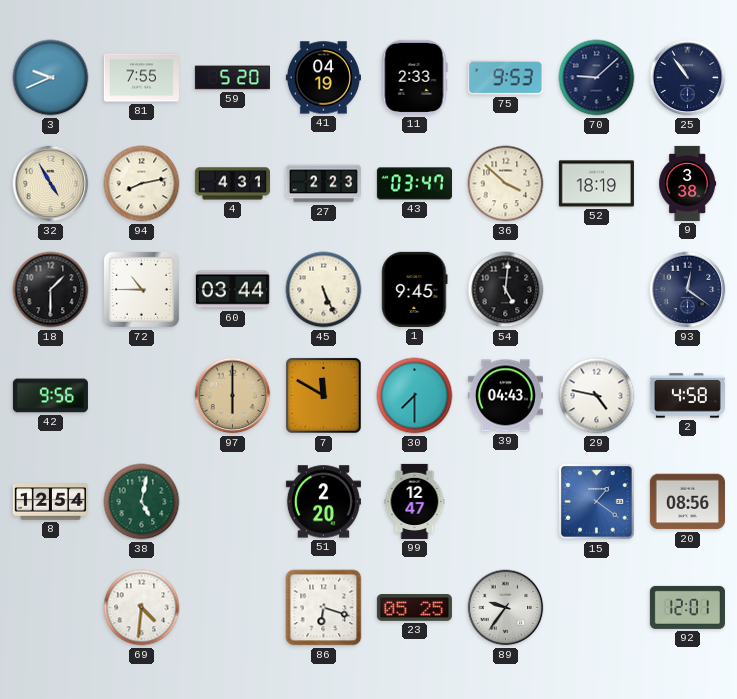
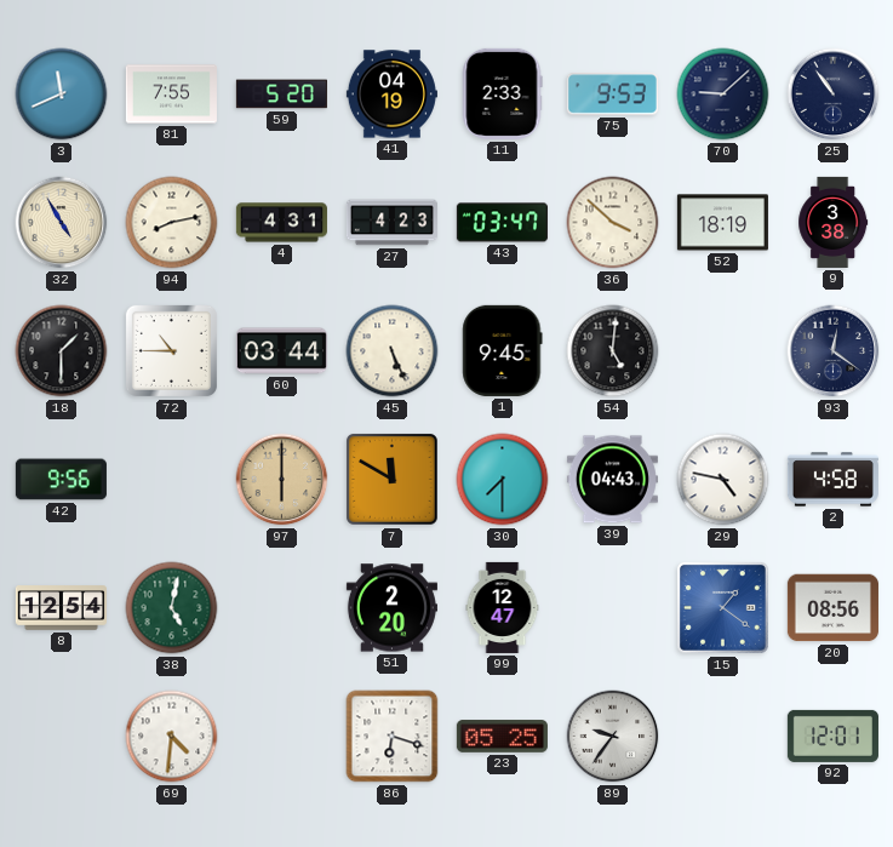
3: 9:41 -> 11:41 (62, 95)
27: 2:23 -> 4:23 (391, 223)
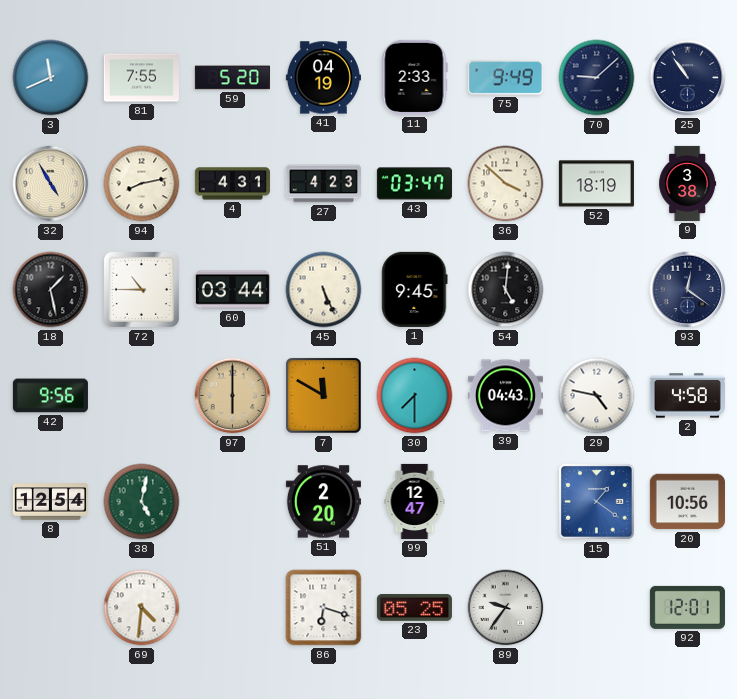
75: 9:53 -> 9:49 (505, 78)
18: 1:30 -> 1:28 (51, 290)
20: 08:56 -> 10:56 (687, 502)
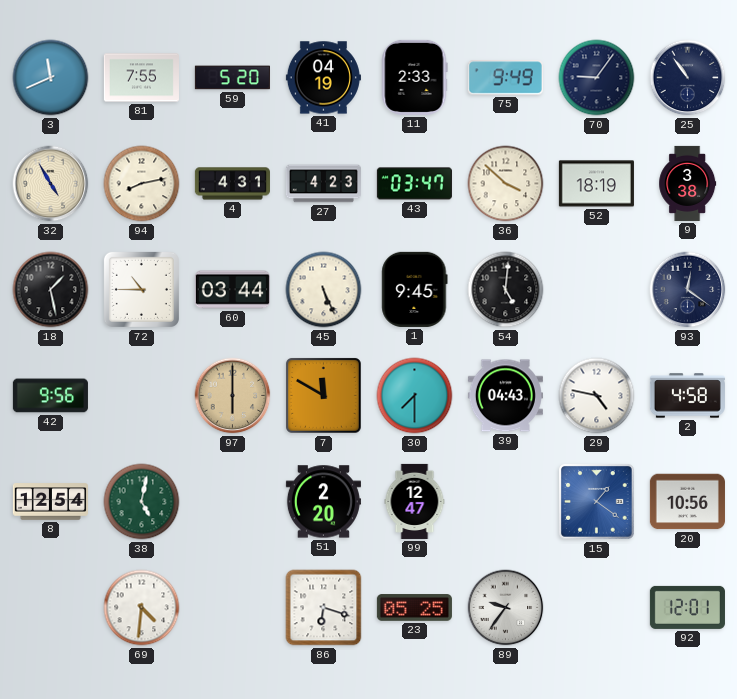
70: 9:08 -> 9:06 (597, 78)
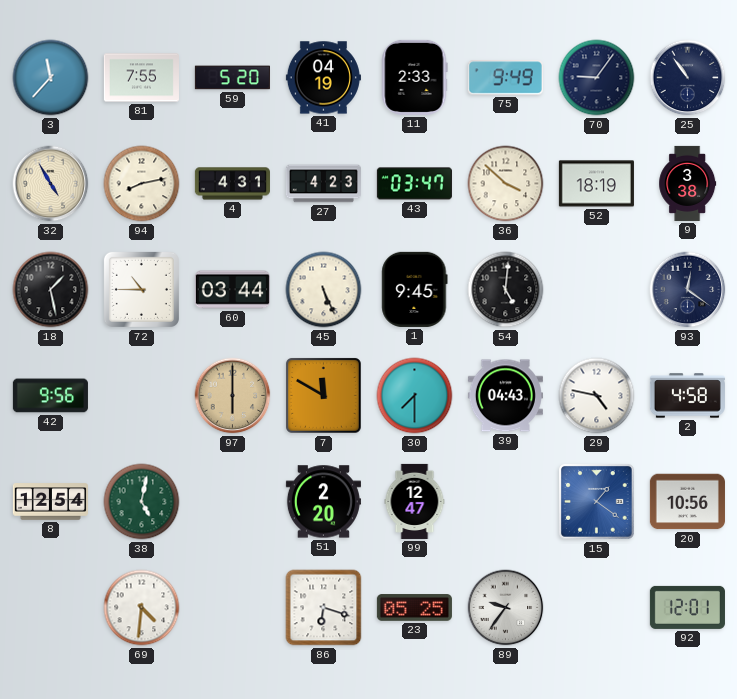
3: 11:41 -> 11:37 (51, 78)
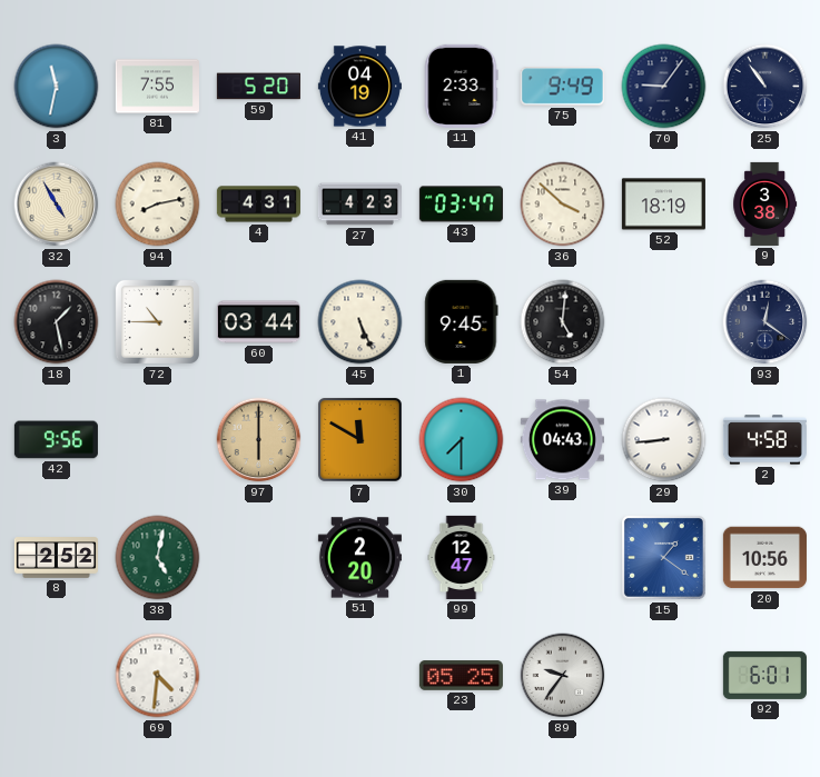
3: 11:37 -> 11:32 (57, 87)
29: 4:47 -> 8:44 (664, 440)
8: 12:54 -> 2:52 (56, 558)
86: 6:18 -> none (324, 608)
92: 12:01 -> 6:01 (764, 675)
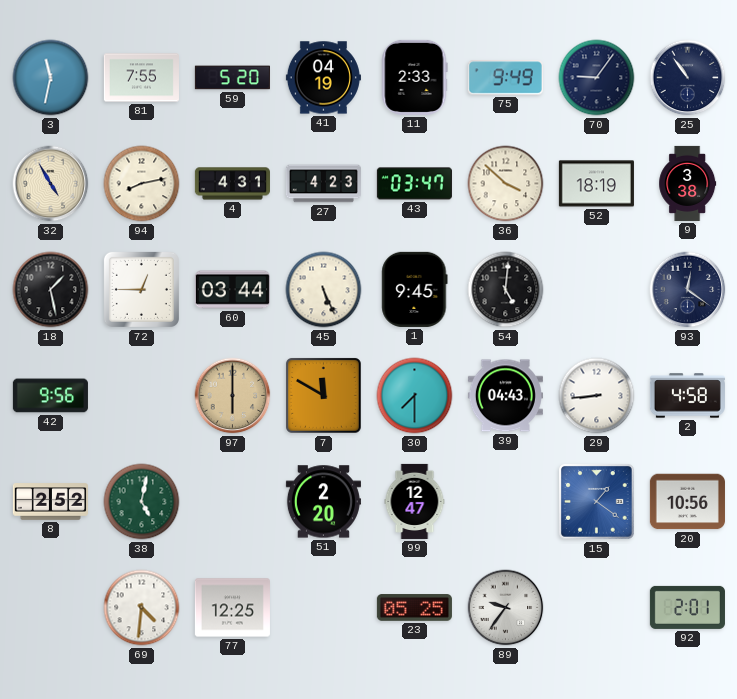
72: 10:45 -> 12:45 (141, 289)
77: none -> 12:25 (232, 608)
92: 6:01 -> 2:01 (687, 607)
